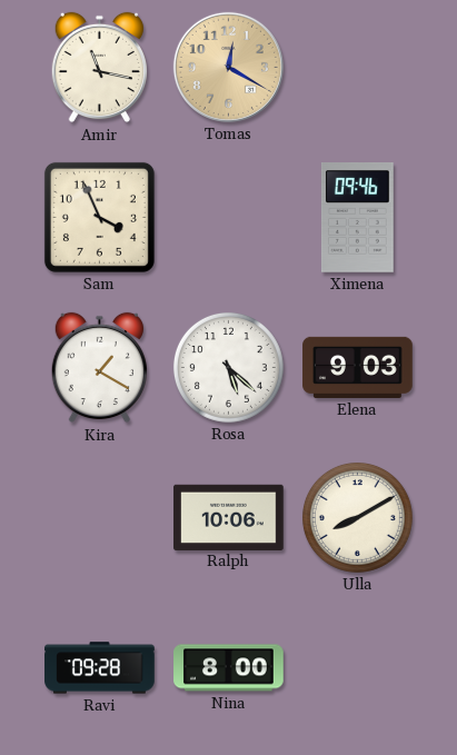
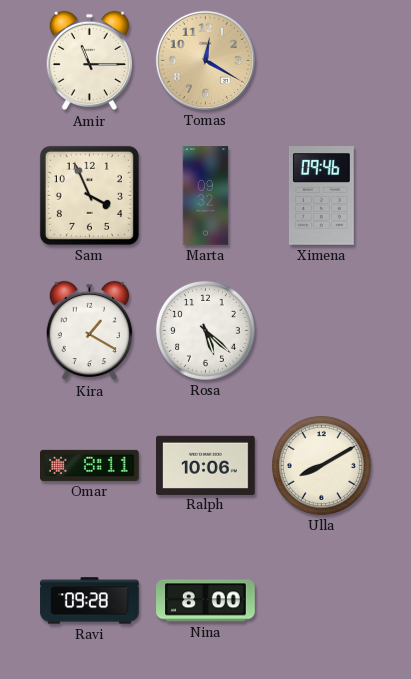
Amir: 11:17 -> 11:15 (89, 61)
Marta: none -> 09:32 (206, 196)
Elena: 9:03 -> none (358, 367)
Omar: none -> 8:11 (90, 465)
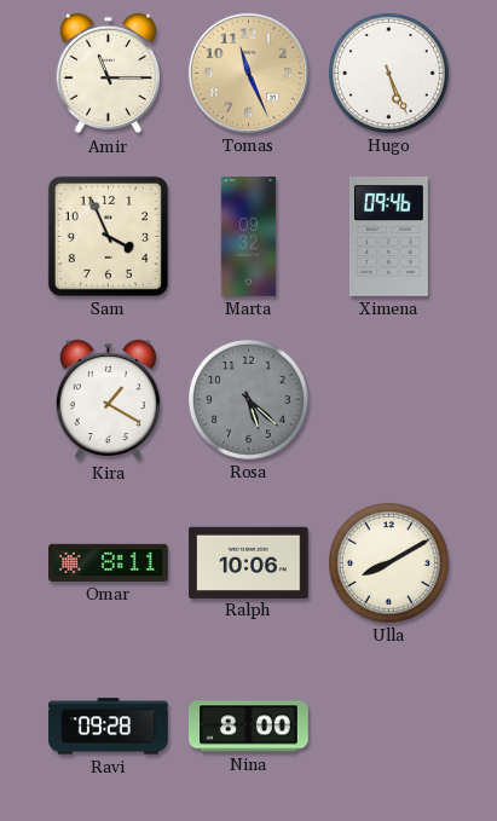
Tomas: 12:20 -> 11:26 (248, 73)
Hugo: none -> 5:26 (388, 73)
Rosa dial: white -> grey (248, 399)
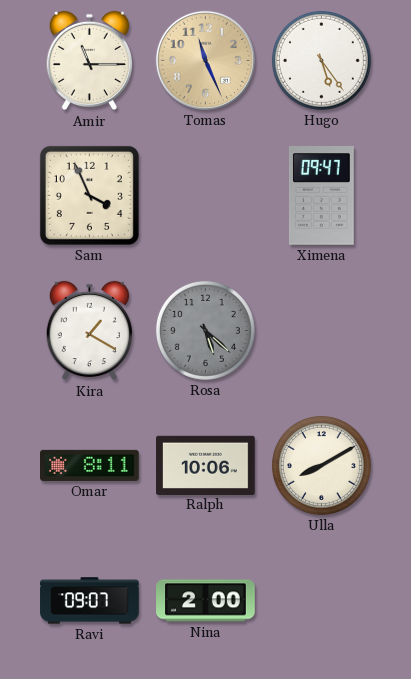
Hugo: 5:26 -> 5:24 (321, 60)
Marta: 09:32 -> none (249, 237)
Ximena: 09:46 -> 09:47 (321, 196)
Ravi: 09:28 -> 09:07 (90, 601)
Nina: 8:00 -> 2:00 (206, 601)
